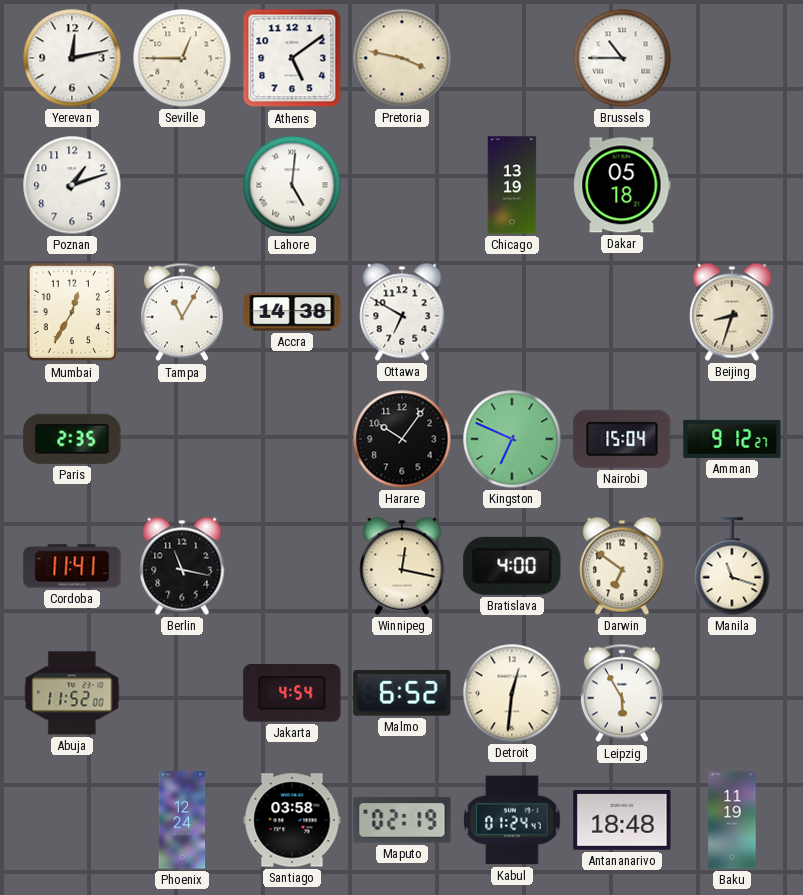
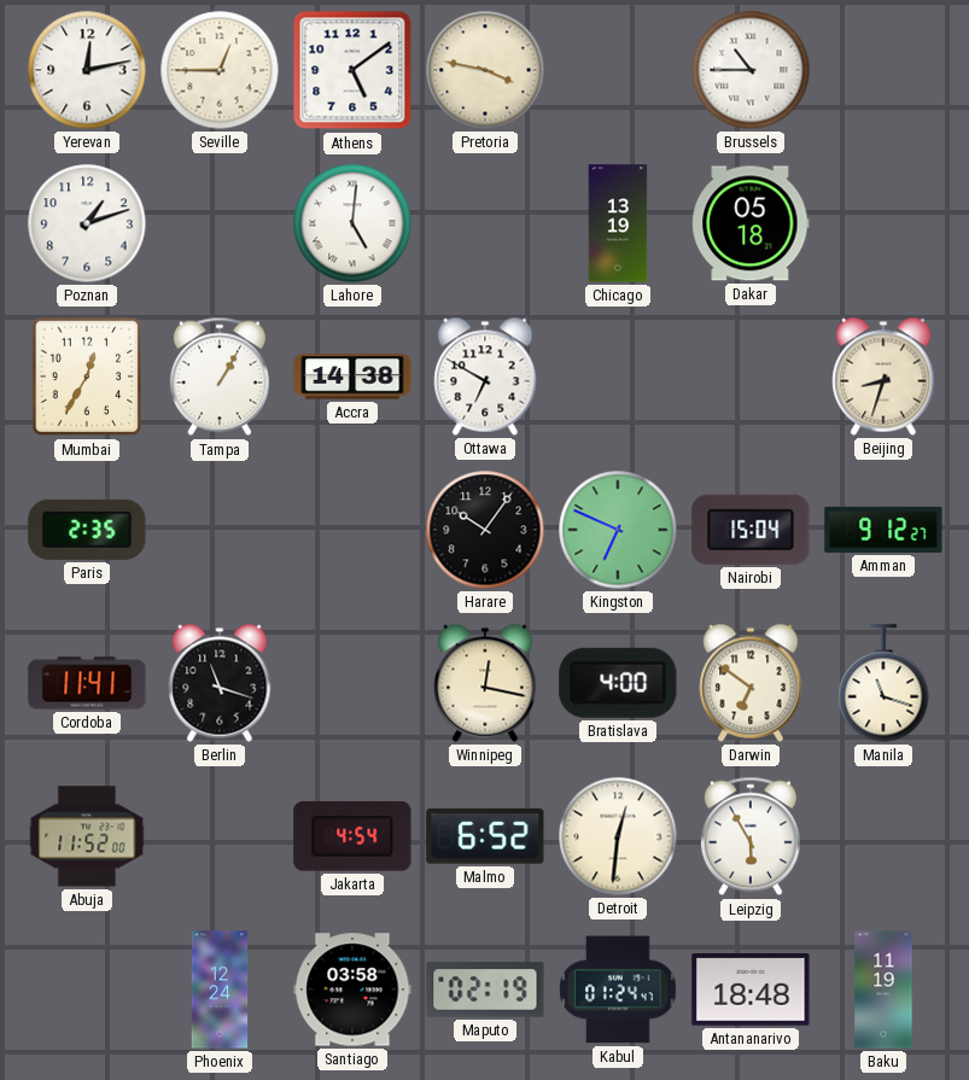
Tampa: 11:05 -> 1:05 (220, 376)
Berlin: 11:17 -> 11:18 (220, 683)
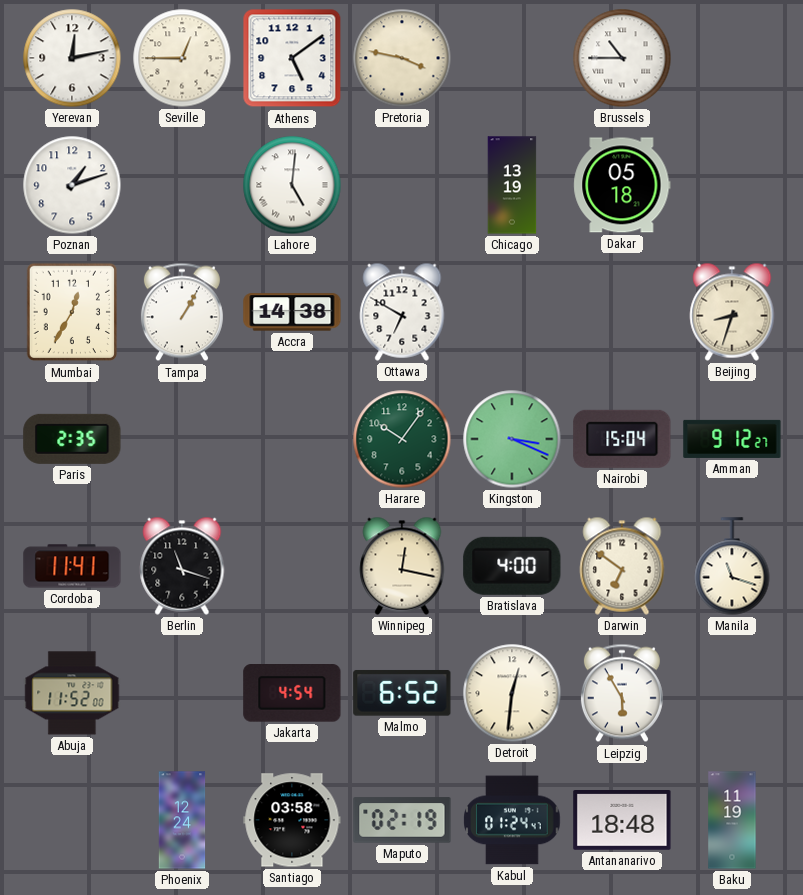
Harare dial: black -> green (402, 439)
Kingston: 6:49 -> 3:19 (512, 439)
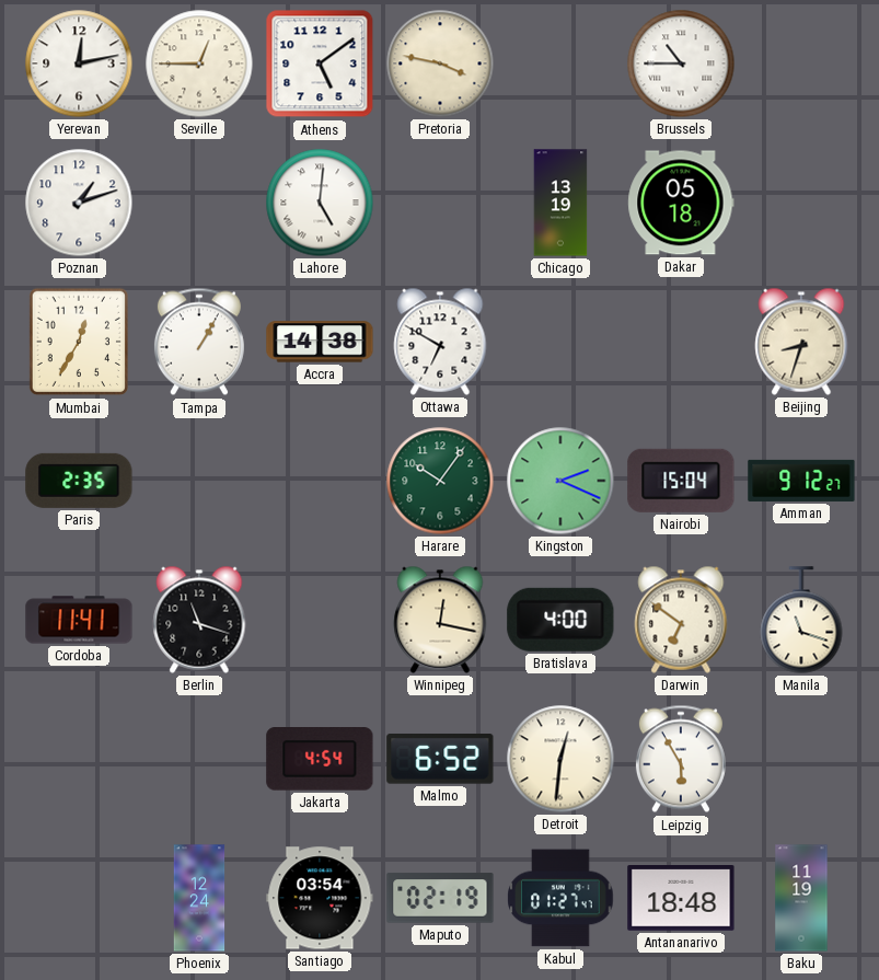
Kingston: 3:19 -> 2:19 (560, 481)
Abuja: 11:52 -> none (72, 693)
Santiago: 03:58 -> 03:54 (320, 898)
Kabul: 01:24 -> 01:27 (560, 898)
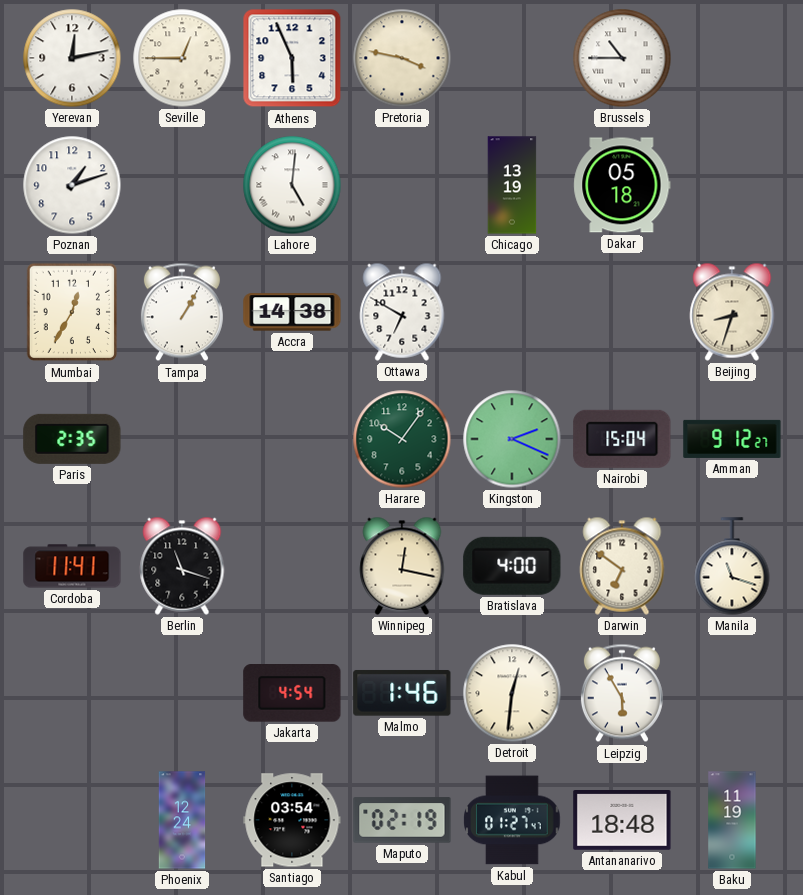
Athens: 5:09 -> 5:56 (292, 58)
Malmo: 6:52 -> 1:46 (402, 693)
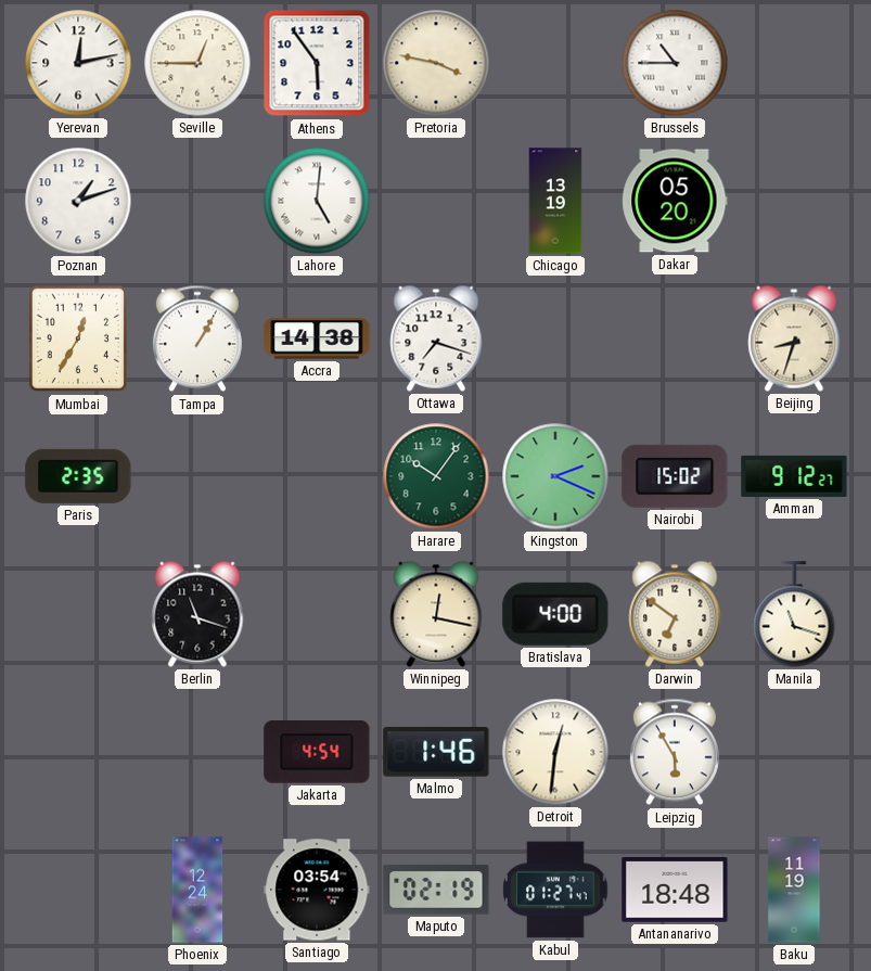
Athens: 5:56 -> 5:54 (317, 63)
Dakar: 05:18 -> 05:20 (675, 201)
Ottawa: 6:50 -> 7:18 (436, 338)
Nairobi: 15:04 -> 15:02 (675, 476)
Cordoba: 11:41 -> none (72, 566)
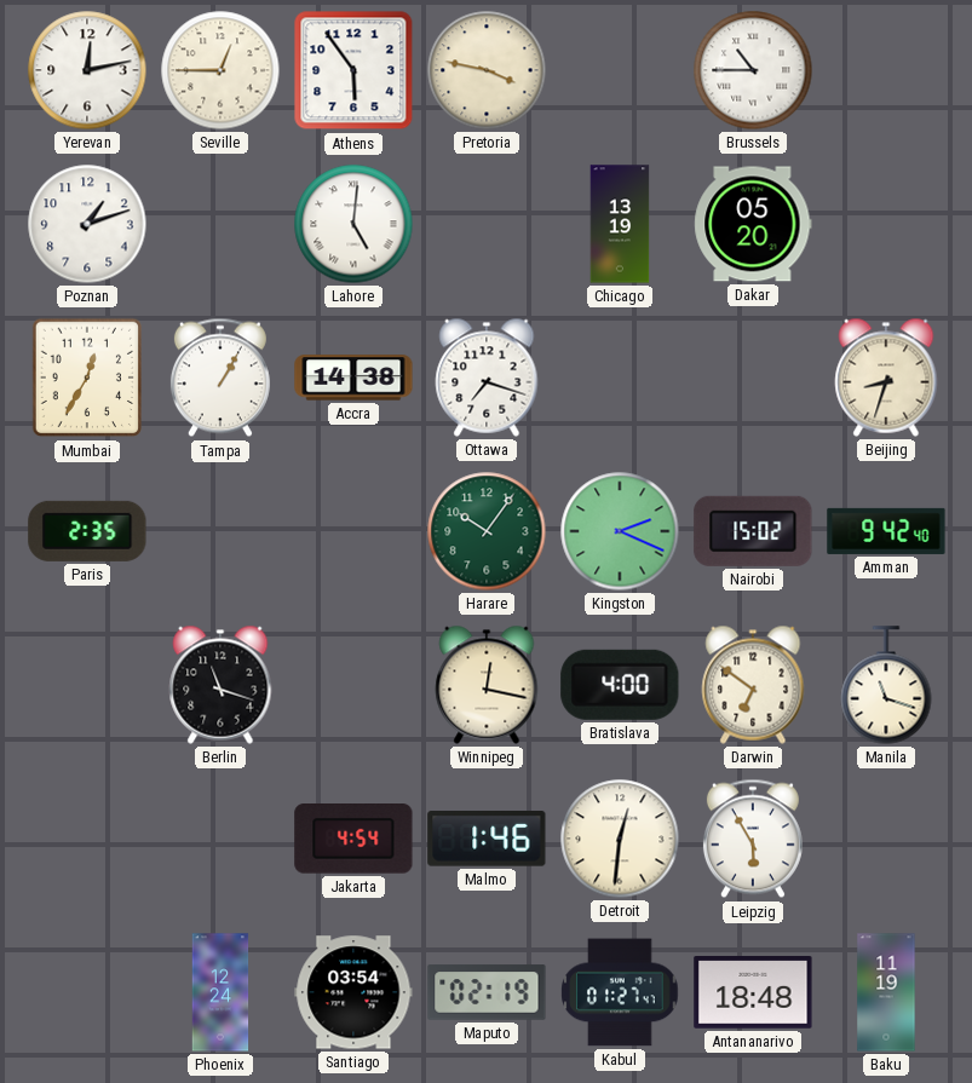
Amman: 9:12 -> 9:42 (886, 531)
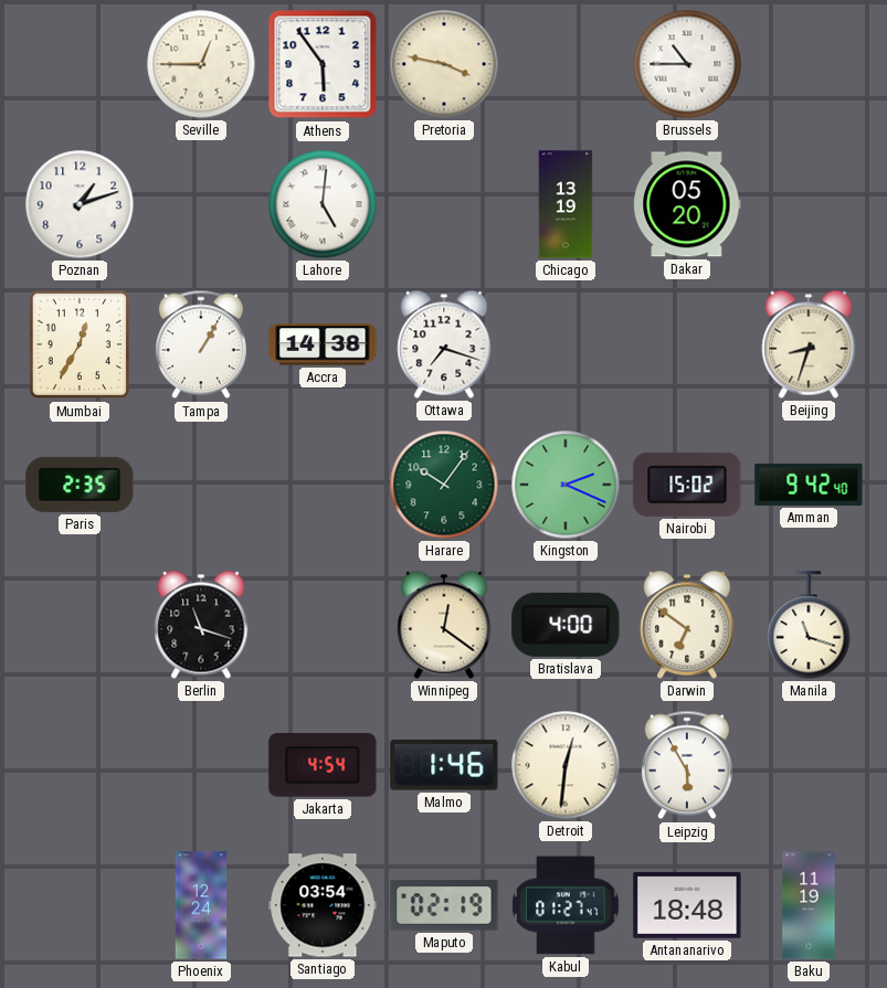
Yerevan: 12:13 -> none (87, 70)
Winnipeg: 12:17 -> 12:21 (444, 625)
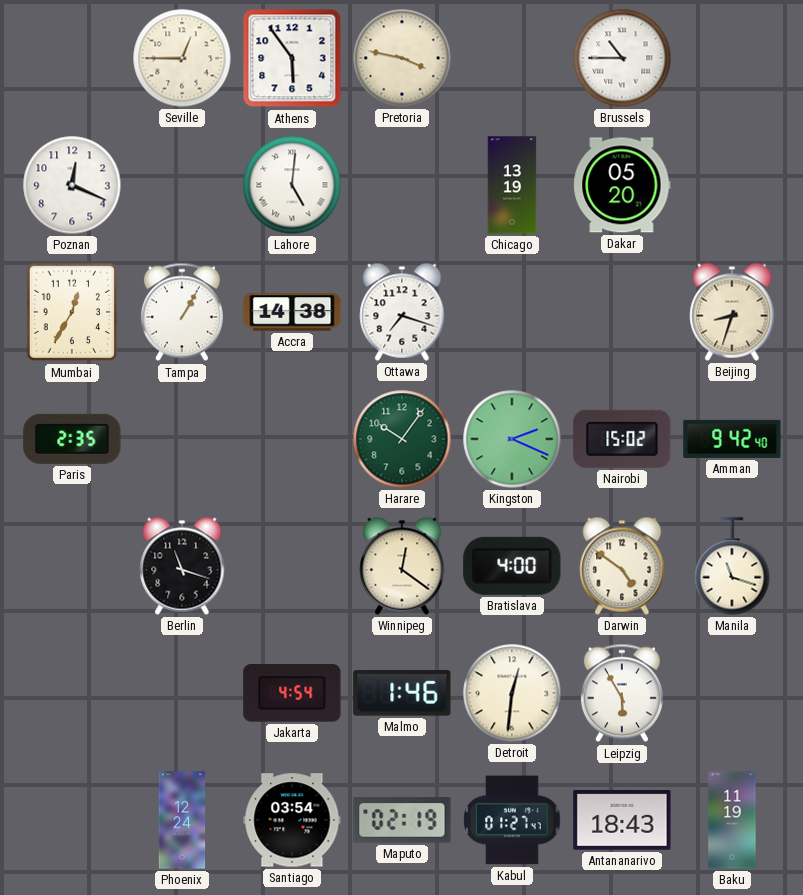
Poznan: 1:12 -> 12:19 (72, 185)
Darwin: 6:51 -> 4:51 (622, 566)
Antananarivo: 18:48 -> 18:43 (622, 821)
